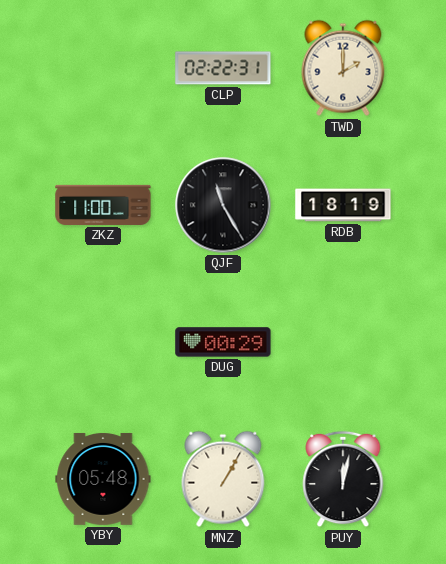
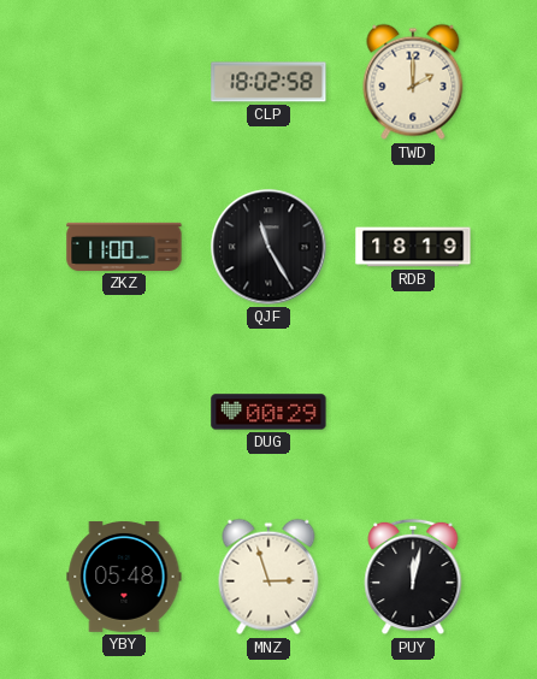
CLP: 02:22 -> 18:02 (268, 82)
MNZ: 1:05 -> 2:57 (268, 577)
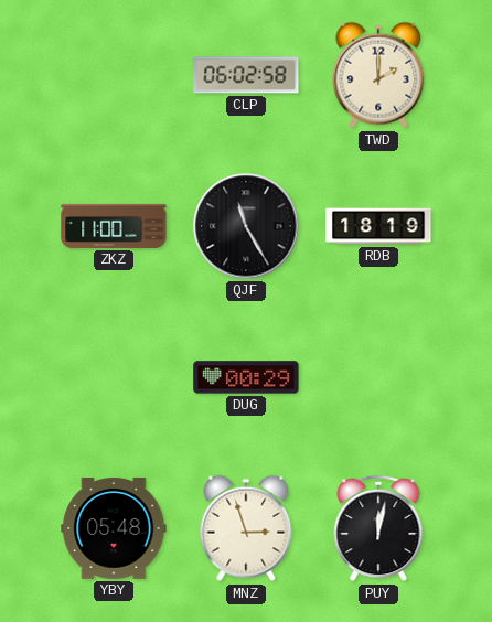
CLP: 18:02 -> 06:02 (246, 75)
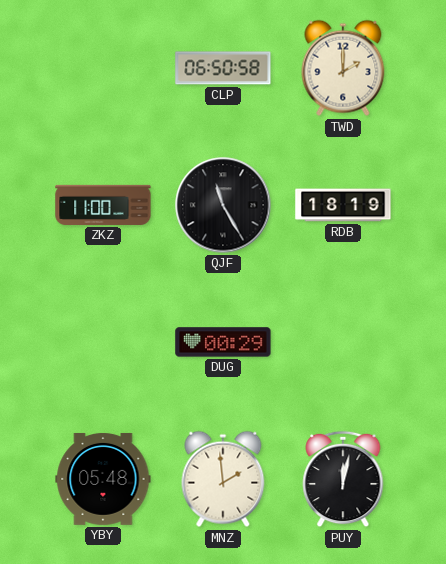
CLP: 06:02 -> 06:50 (223, 68)
MNZ: 2:57 -> 1:59 (223, 479)
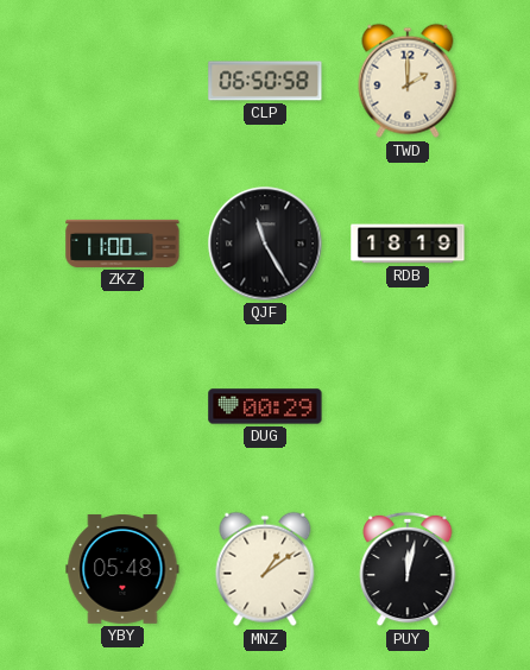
MNZ: 1:59 -> 1:09 (265, 569)
